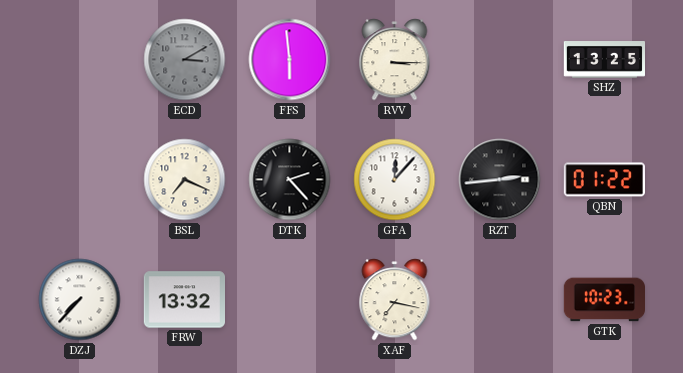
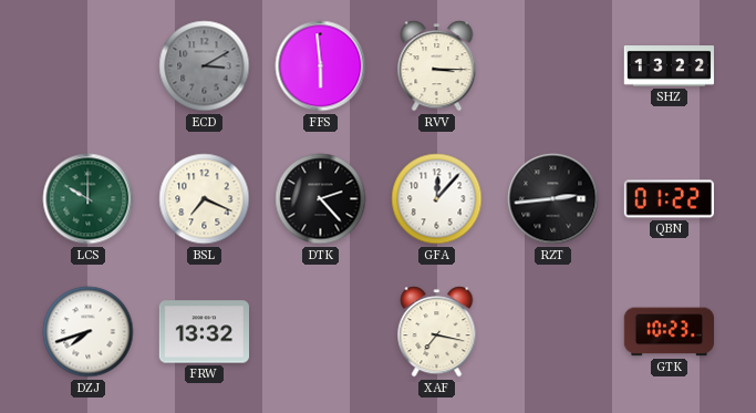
SHZ: 13:25 -> 13:22 (669, 66)
LCS: none -> 10:00 (89, 199)
DZJ: 7:37 -> 7:42 (89, 332)
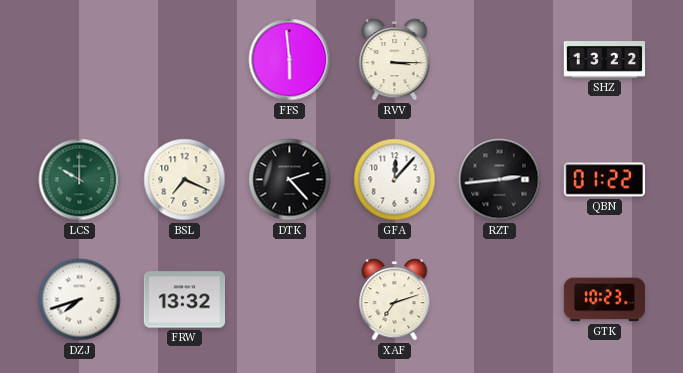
ECD: 3:10 -> none (205, 66)
XAF: 7:17 -> 7:12 (395, 300)
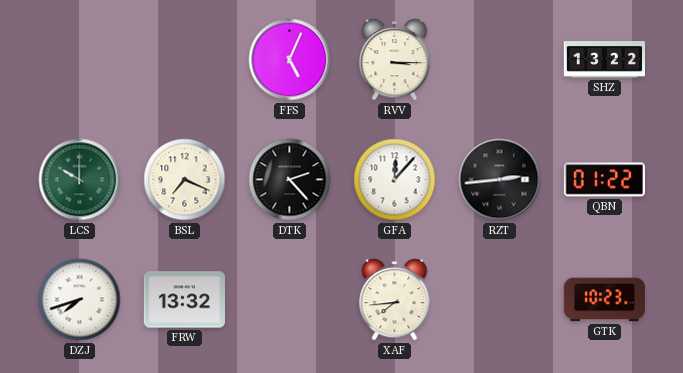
FFS: 5:59 -> 5:04 (290, 60)
XAF: 7:12 -> 7:44 (395, 300)
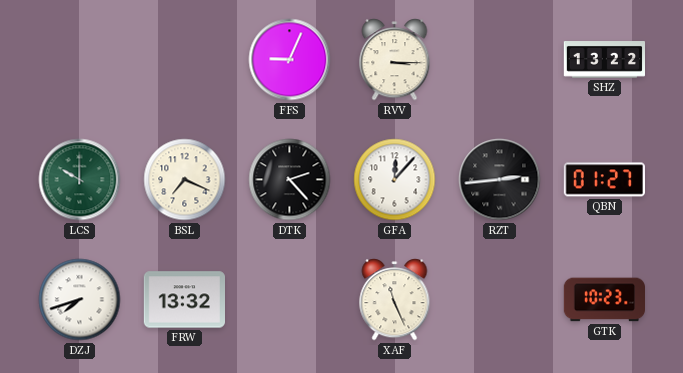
FFS: 5:04 -> 9:04 (290, 60)
QBN: 01:22 -> 01:27 (604, 180)
XAF: 7:44 -> 11:26 (395, 300)
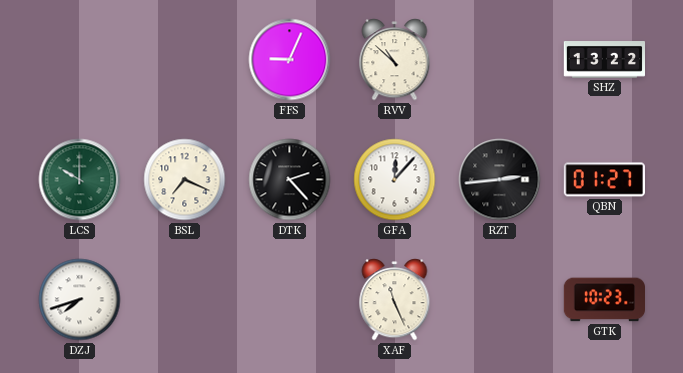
RVV: 3:15 -> 10:52 (395, 60)
FRW: 13:32 -> none (184, 300)
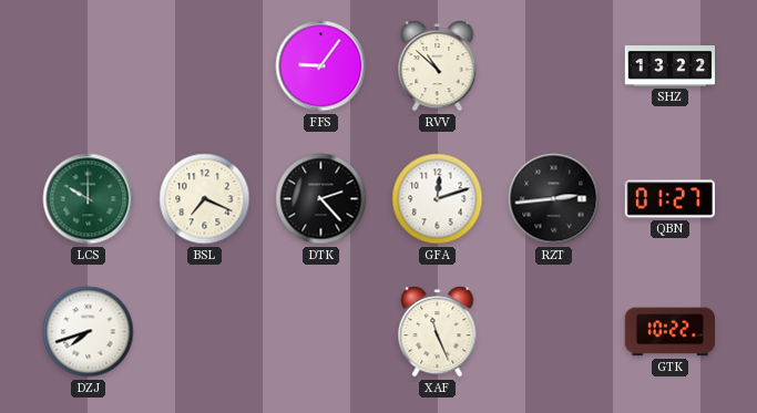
FFS: 9:04 -> 9:06 (321, 66)
GFA: 12:07 -> 12:12 (438, 199)
GTK: 10:23 -> 10:22 (669, 332)
